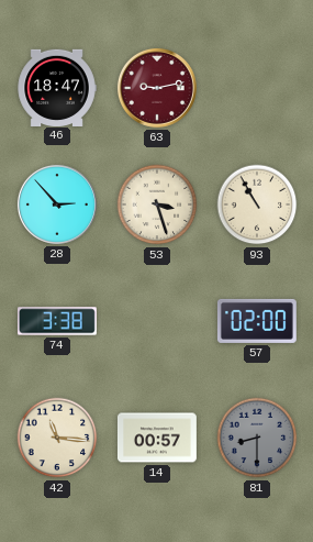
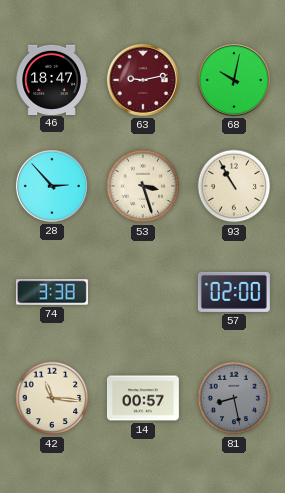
68: none -> 10:02 (234, 80)
81: 8:30 -> 8:28 (234, 398)
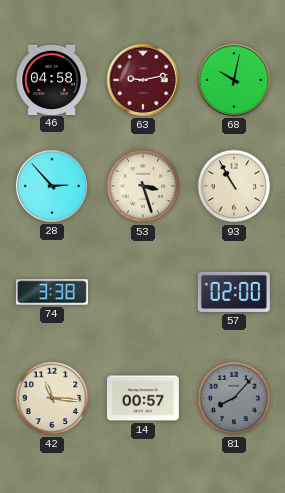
46: 18:47 -> 04:58 (52, 79)
81: 8:28 -> 8:07 (234, 398)
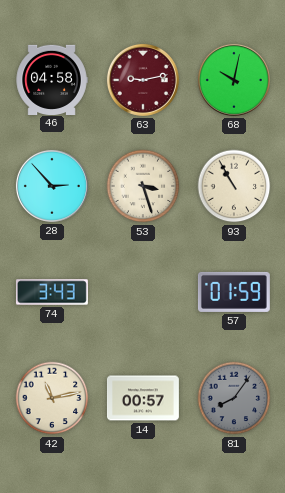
74: 3:38 -> 3:43 (52, 292)
57: 02:00 -> 01:59 (234, 292)
42: 11:16 -> 11:13 (52, 398)
81: 8:07 -> 8:06 (234, 398)
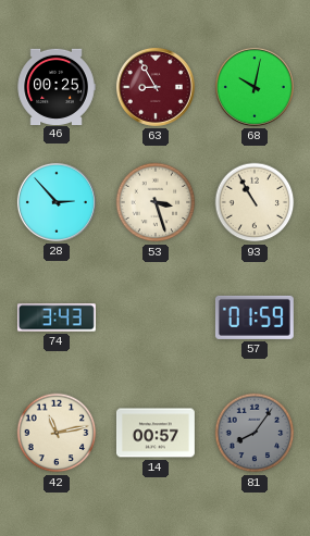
46: 04:58 -> 00:25 (57, 86)
63: 9:13 -> 8:55 (156, 87)
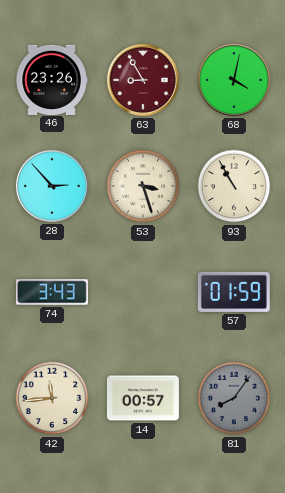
46: 00:25 -> 23:26 (52, 79)
68: 10:02 -> 4:02 (234, 80)
42: 11:13 -> 11:44 (52, 398)
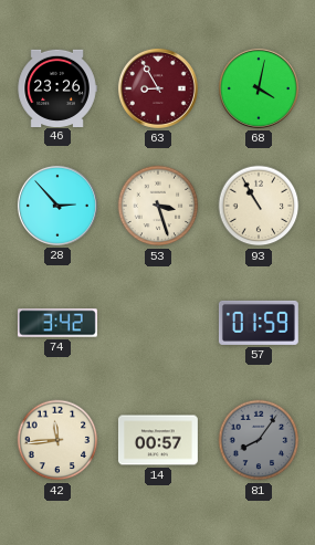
74: 3:43 -> 3:42 (57, 323)
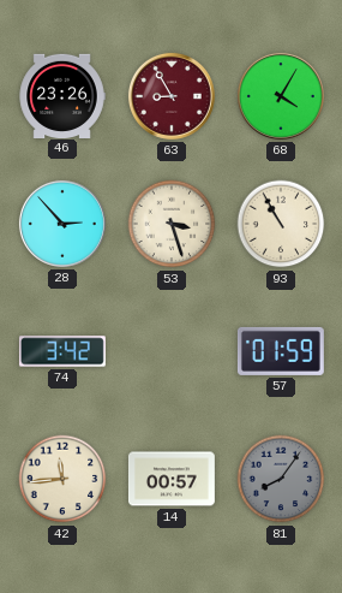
68: 4:02 -> 4:05 (281, 96)
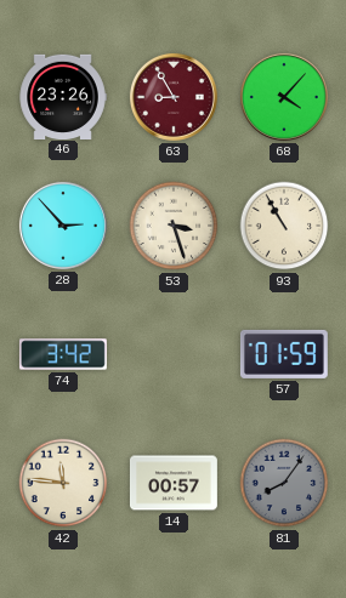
68: 4:05 -> 4:07 (284, 97)
42: 11:44 -> 11:46 (63, 483)
